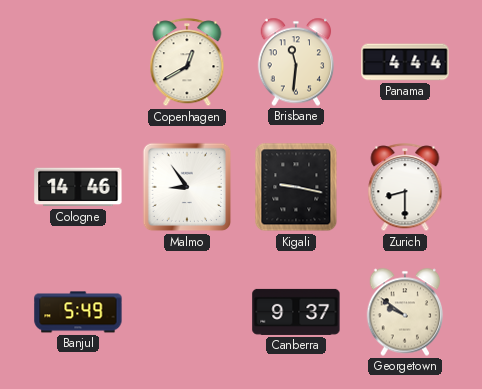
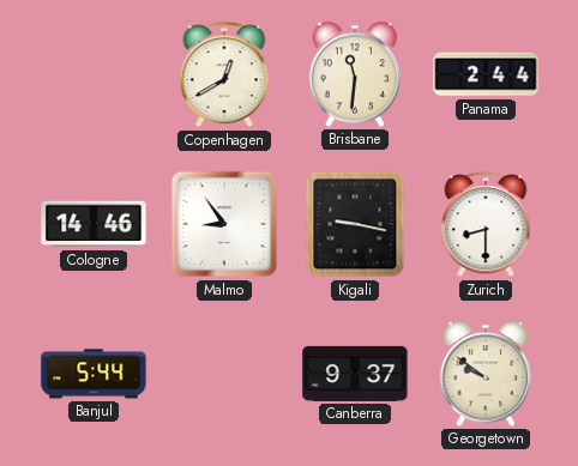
Panama: 4:44 -> 2:44 (486, 74)
Banjul: 5:49 -> 5:44 (94, 374)
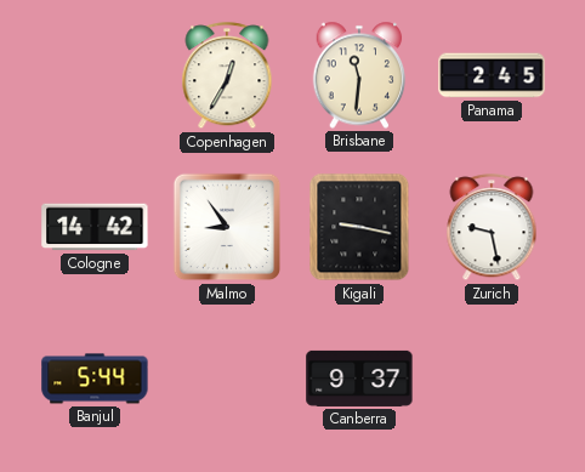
Copenhagen: 12:40 -> 12:35 (227, 76)
Panama: 2:44 -> 2:45 (492, 75)
Cologne: 14:46 -> 14:42 (95, 227)
Zurich: 8:30 -> 9:28 (492, 228)
Georgetown: 9:51 -> none (486, 374)
